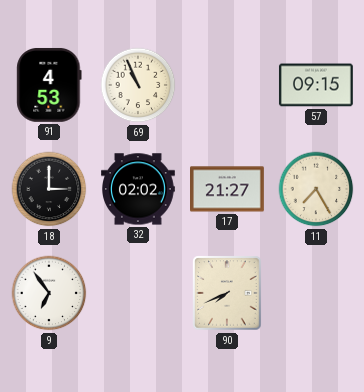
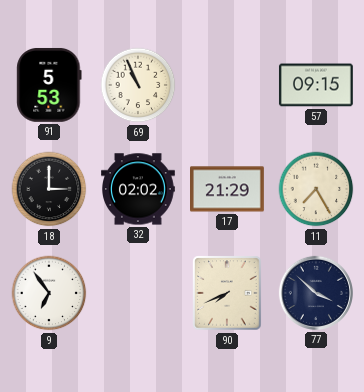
91: 4:53 -> 5:53 (49, 85)
17: 21:27 -> 21:29 (228, 189)
77: none -> 3:52 (316, 293)
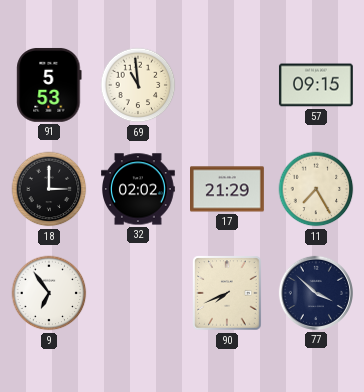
69: 10:56 -> 10:59 (138, 85)
